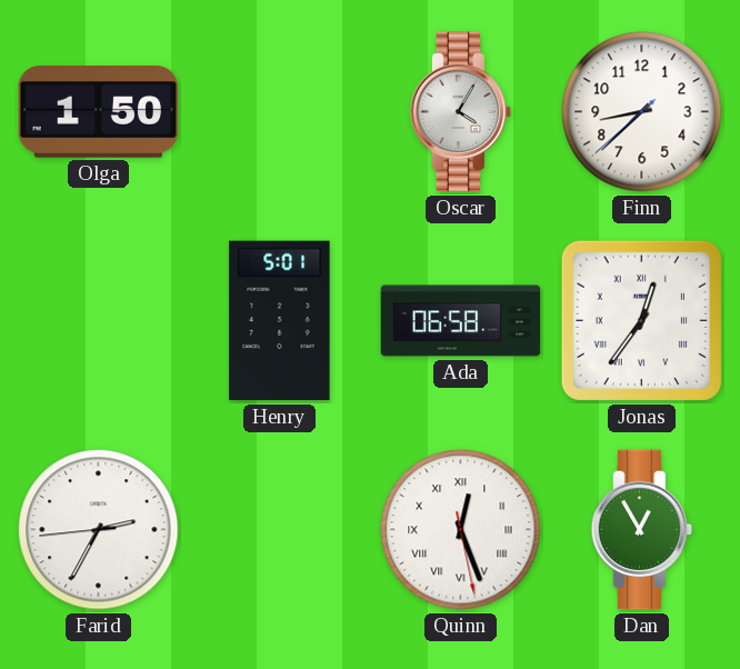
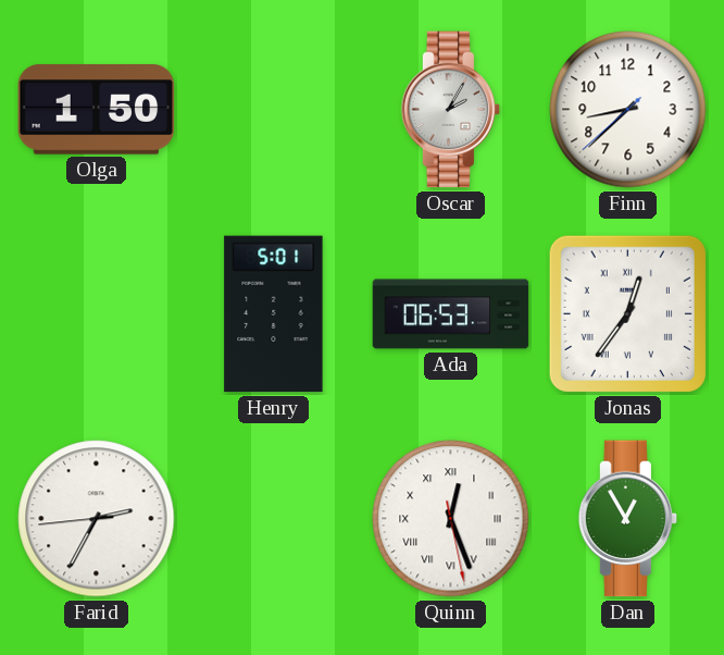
Oscar: 4:05 -> 2:05 (451, 110)
Ada: 06:58 -> 06:53 (451, 314)
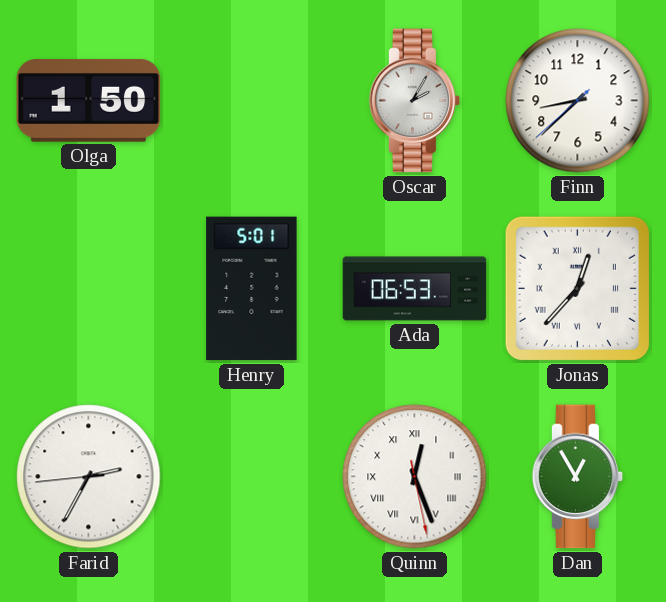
Jonas: 12:36 -> 12:37 (577, 288)
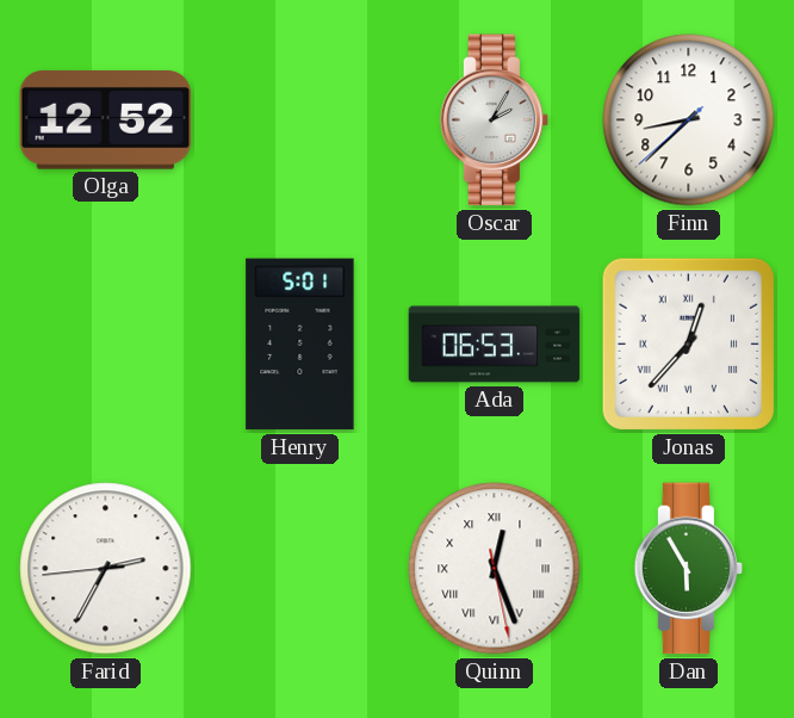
Olga: 1:50 -> 12:52 (106, 120)
Dan: 12:55 -> 5:55 (689, 569)
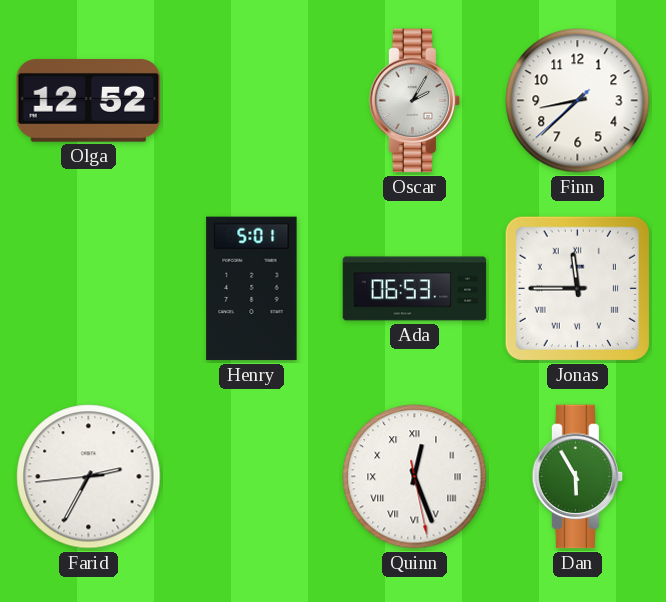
Jonas: 12:37 -> 11:45 (577, 288)
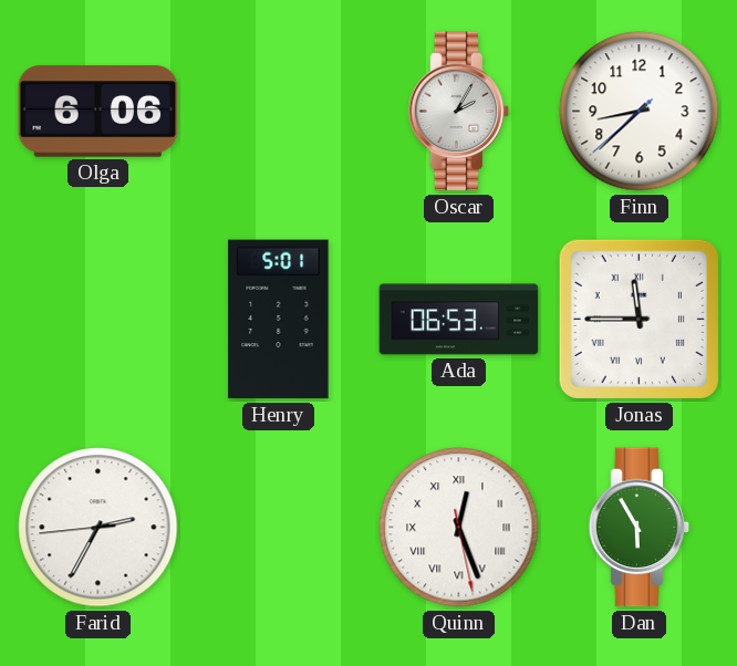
Olga: 12:52 -> 6:06 (98, 112)
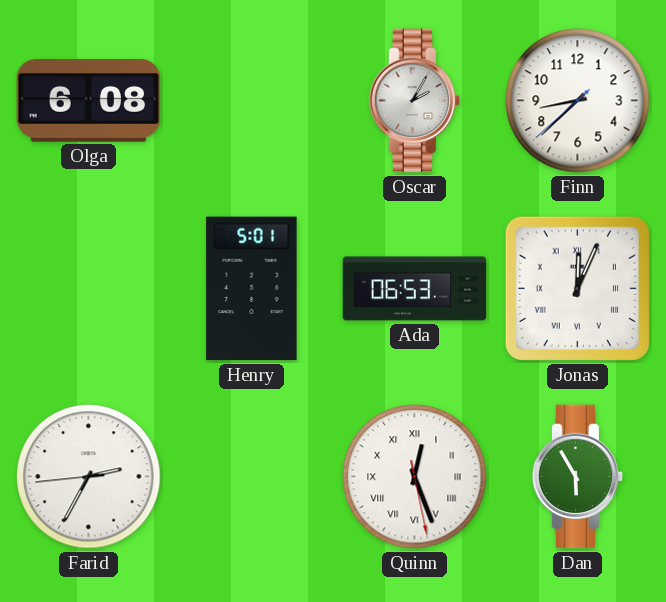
Olga: 6:06 -> 6:08 (89, 101)
Jonas: 11:45 -> 12:04 (577, 288)
